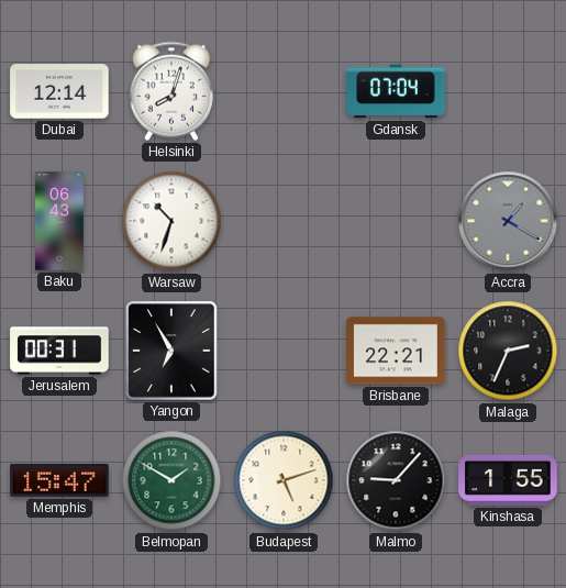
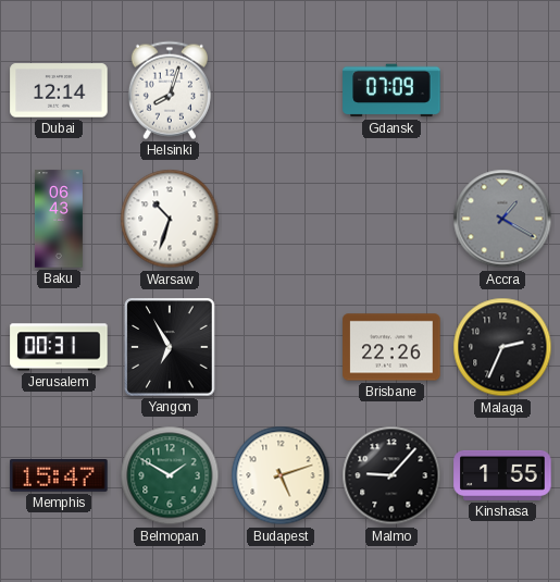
Gdansk: 07:04 -> 07:09 (391, 90)
Brisbane: 22:21 -> 22:26 (391, 347)
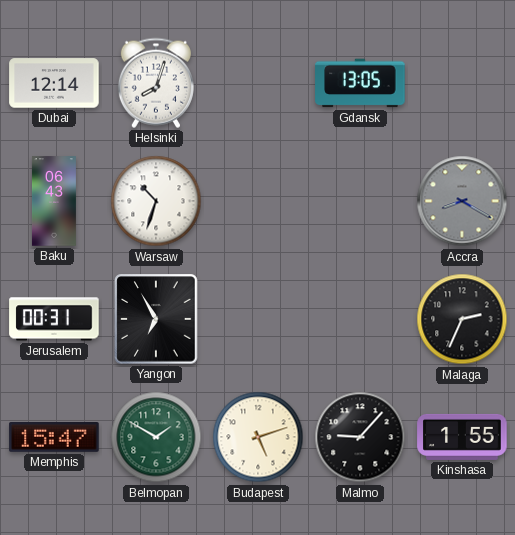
Gdansk: 07:09 -> 13:05 (360, 83)
Accra: 1:20 -> 8:20 (462, 201)
Brisbane: 22:26 -> none (391, 347)
